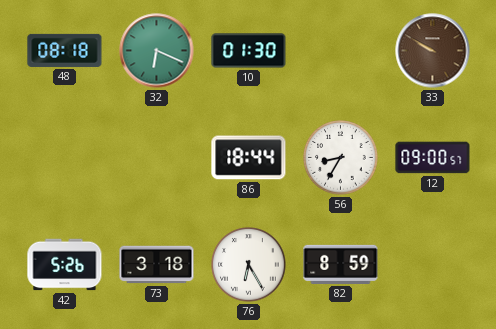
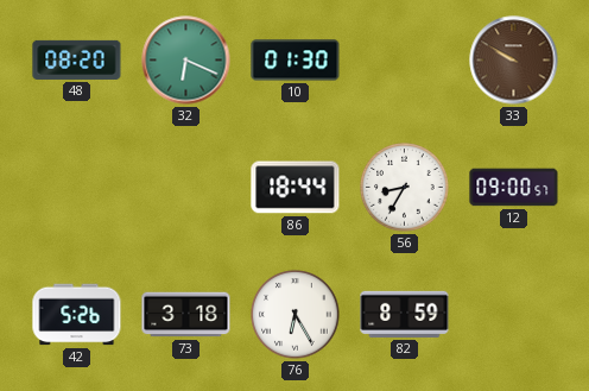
48: 08:18 -> 08:20 (77, 59)
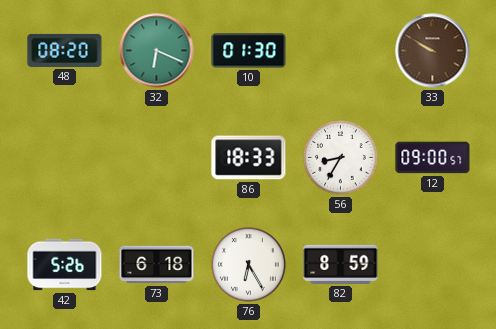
86: 18:44 -> 18:33 (249, 158)
73: 3:18 -> 6:18 (157, 265)
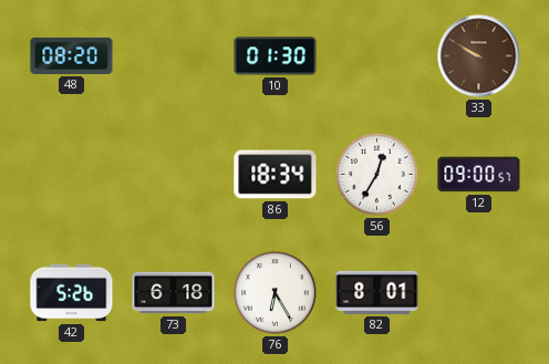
32: 6:19 -> none (157, 51)
86: 18:33 -> 18:34 (276, 175)
56: 8:35 -> 12:35 (377, 175)
82: 8:59 -> 8:01 (377, 292)
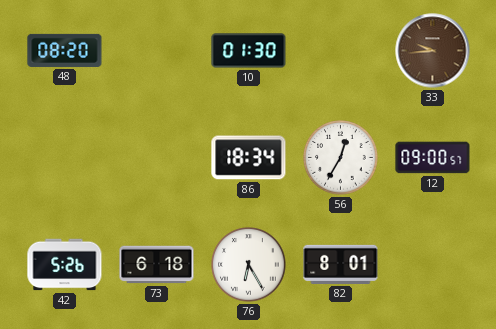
33: 9:50 -> 9:44 (433, 51)
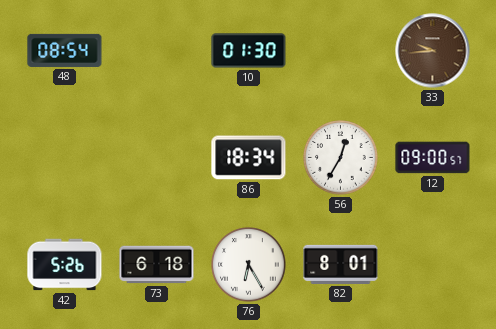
48: 08:20 -> 08:54 (65, 50)
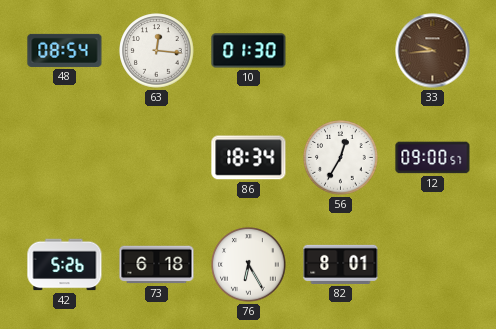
63: none -> 12:16 (157, 51)
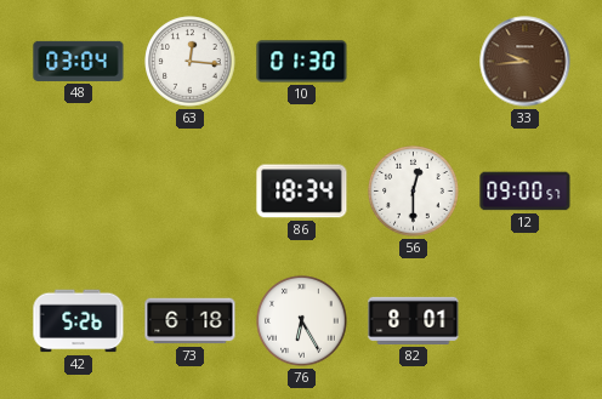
48: 08:54 -> 03:04 (79, 61)
56: 12:35 -> 12:30 (414, 192)
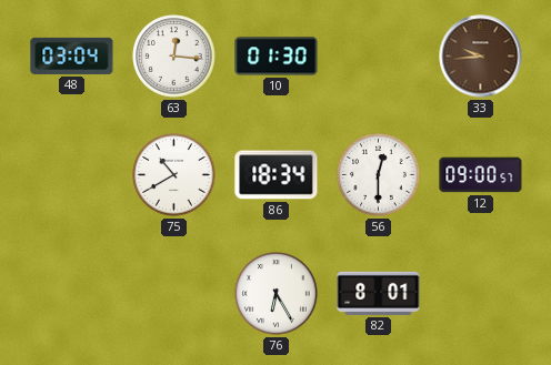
75: none -> 10:40 (174, 175)
42: 5:26 -> none (79, 321)
73: 6:18 -> none (191, 321)
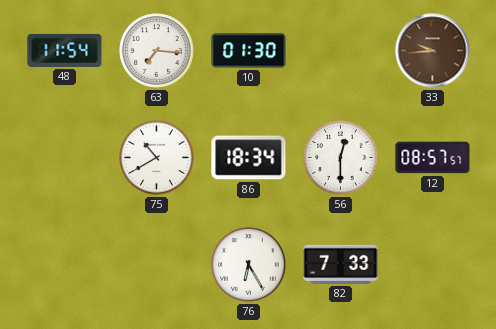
48: 03:04 -> 11:54 (65, 50)
63: 12:16 -> 7:16 (157, 51)
12: 09:00 -> 08:57 (433, 158)
82: 8:01 -> 7:33 (341, 264)
